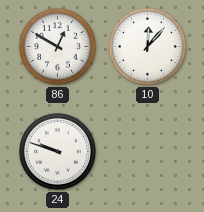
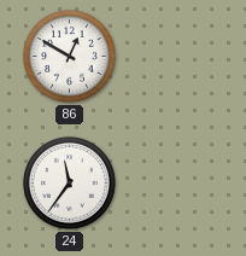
10: 12:07 -> none (147, 46)
24: 9:48 -> 11:36 (69, 182)
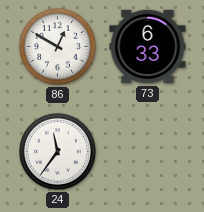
73: none -> 6:33 (148, 47)
